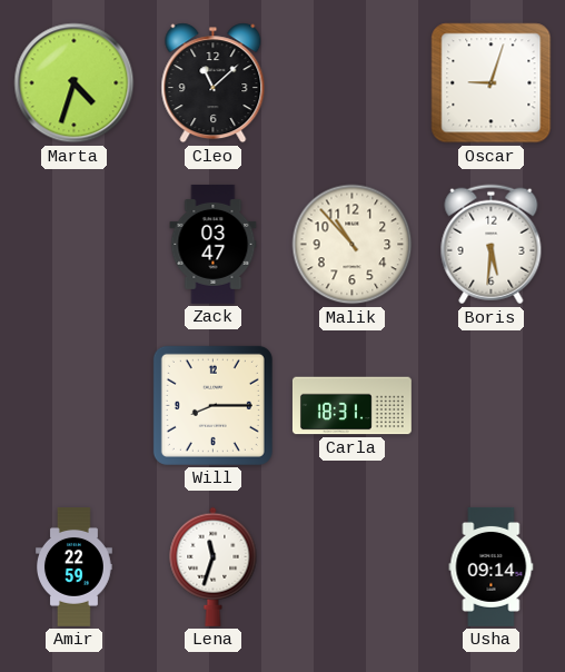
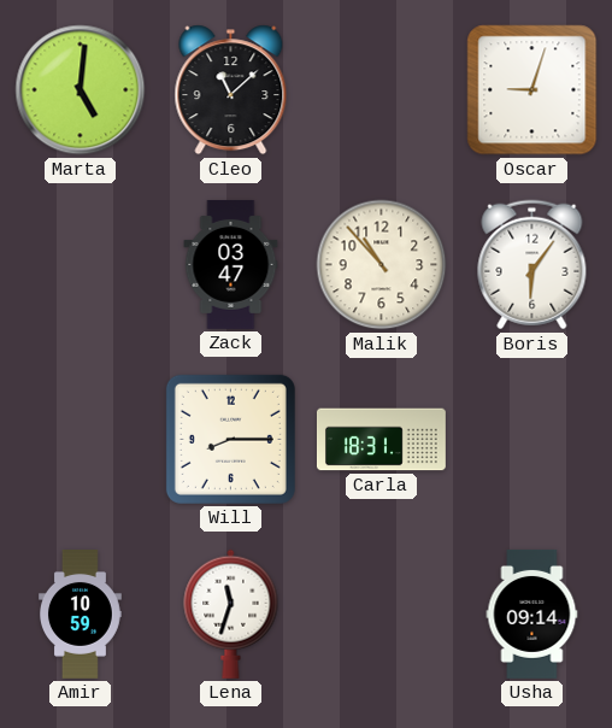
Marta: 4:33 -> 5:01 (81, 90)
Boris: 5:31 -> 6:06 (532, 265)
Amir: 22:59 -> 10:59 (81, 615)
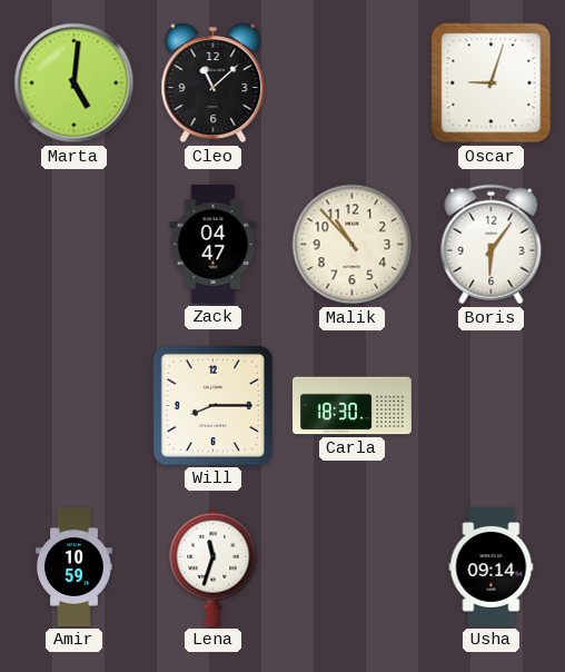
Zack: 03:47 -> 04:47 (214, 244)
Carla: 18:31 -> 18:30 (351, 406)
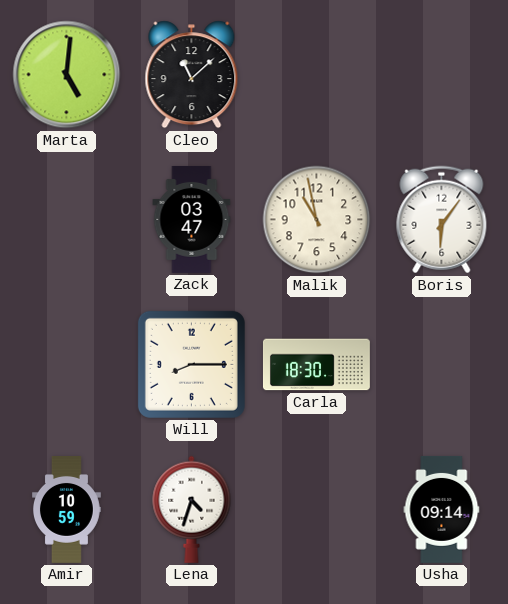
Oscar: 9:03 -> none (492, 83)
Zack: 04:47 -> 03:47 (192, 219)
Malik: 10:53 -> 10:58 (317, 220)
Lena: 11:33 -> 4:33 (192, 509)
